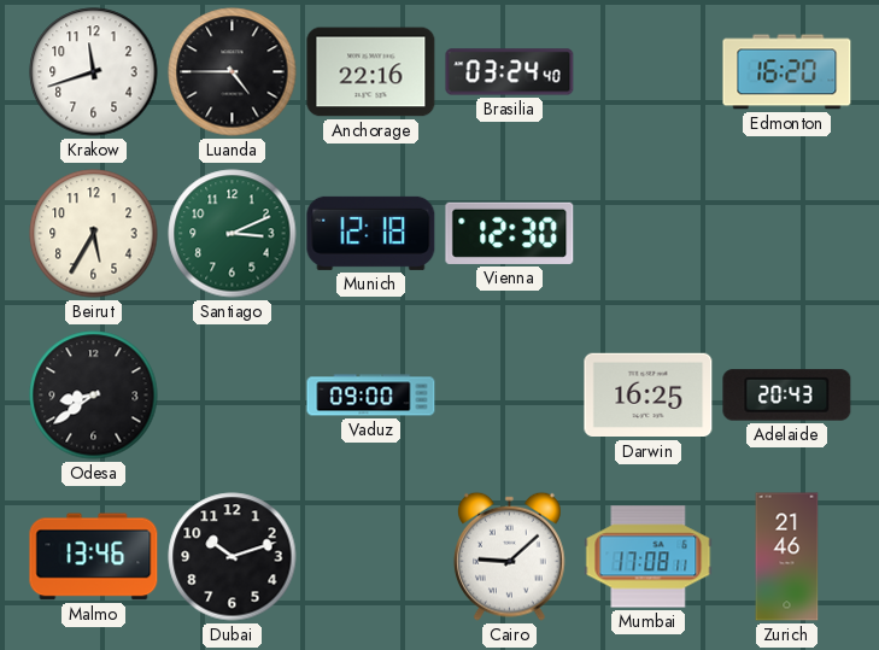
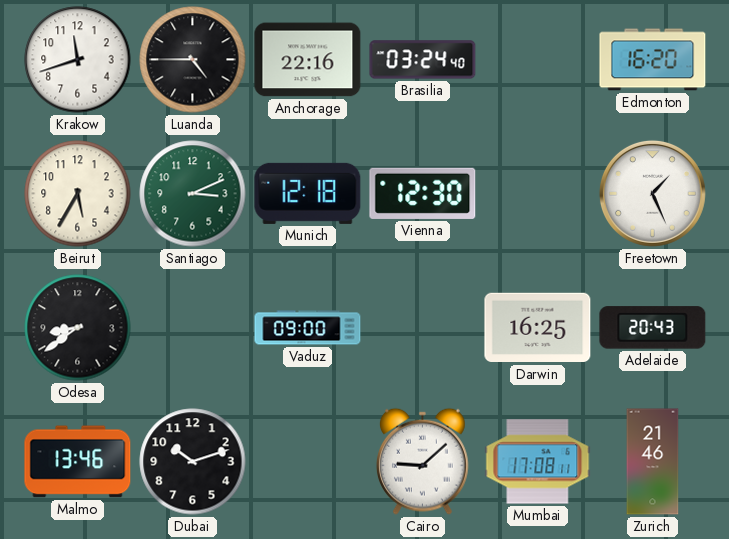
Freetown: none -> 1:26 (652, 193)
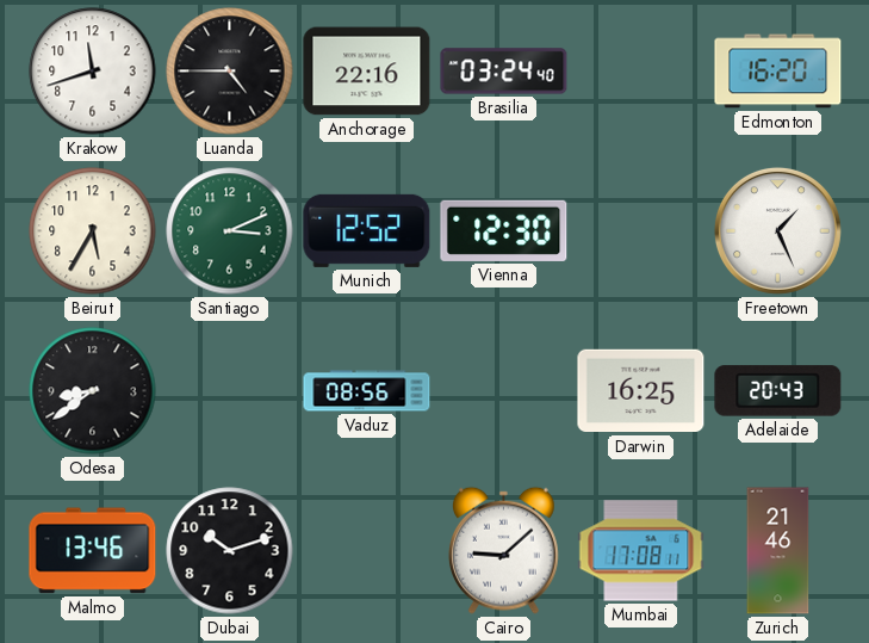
Munich: 12:18 -> 12:52 (367, 230)
Vaduz: 09:00 -> 08:56 (367, 391)
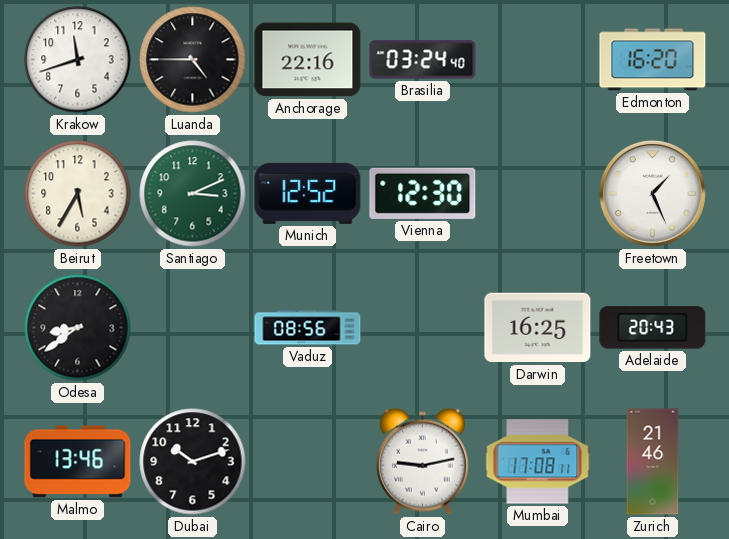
Cairo: 9:08 -> 9:13 (422, 461)
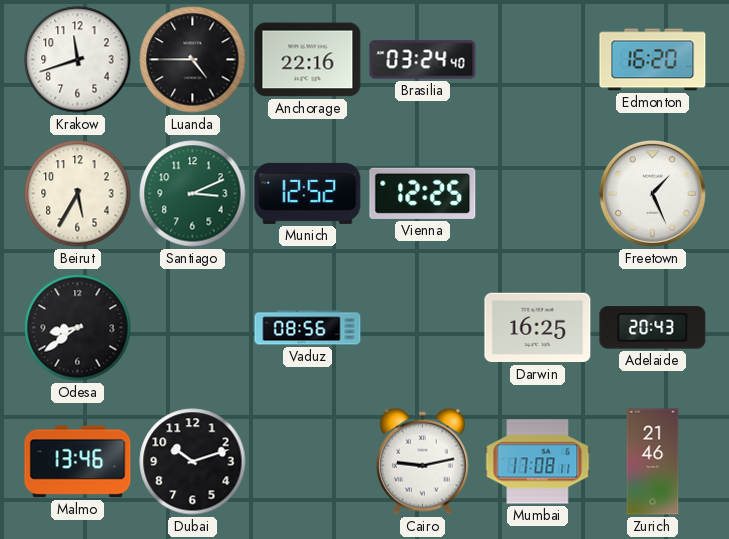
Vienna: 12:30 -> 12:25 (423, 193)
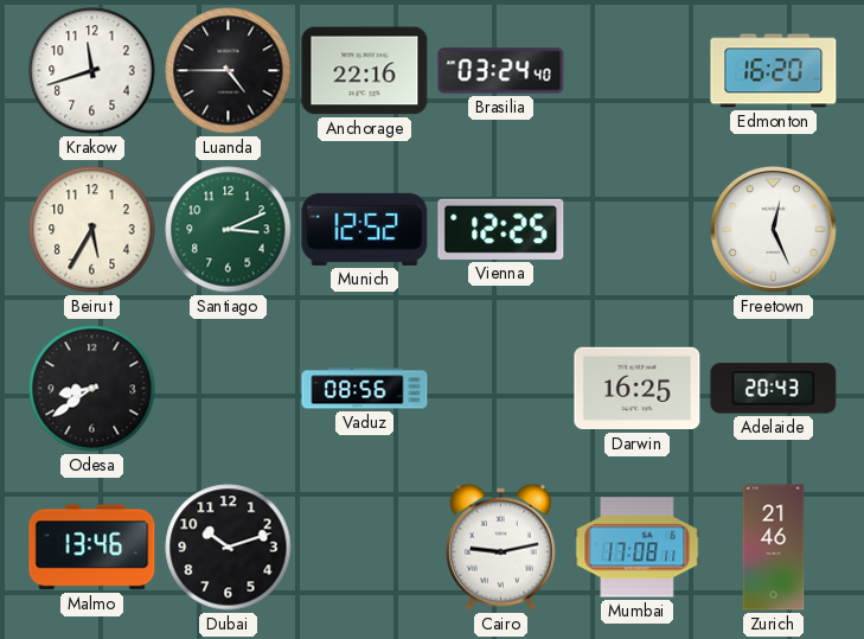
Freetown: 1:26 -> 12:26 (773, 229)
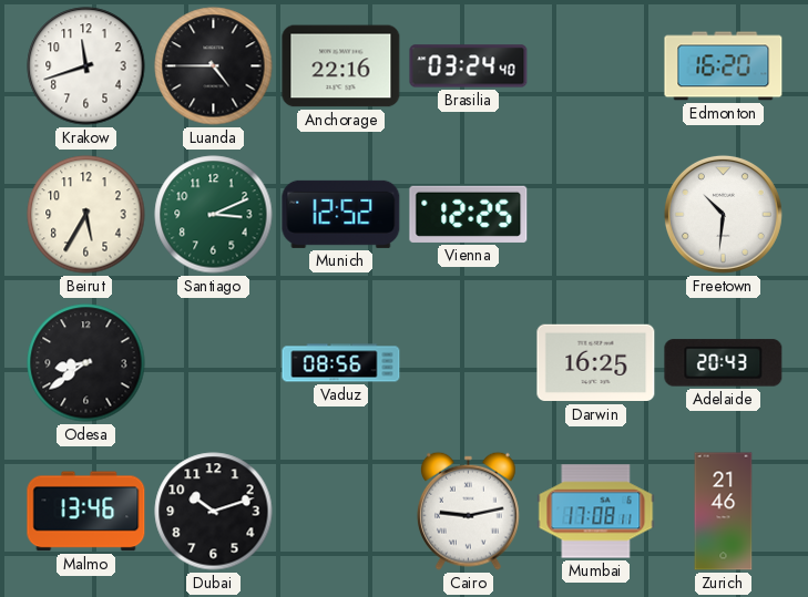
Freetown: 12:26 -> 10:31 (723, 214)
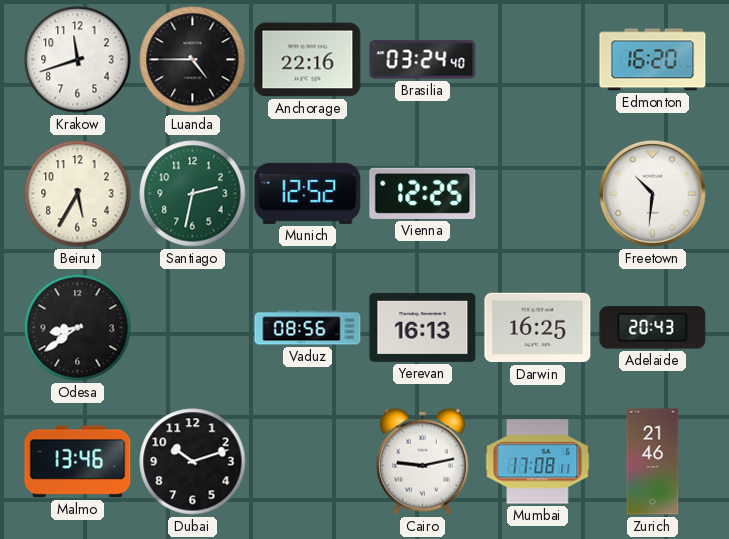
Santiago: 3:11 -> 2:32 (193, 194)
Yerevan: none -> 16:13 (423, 327)
